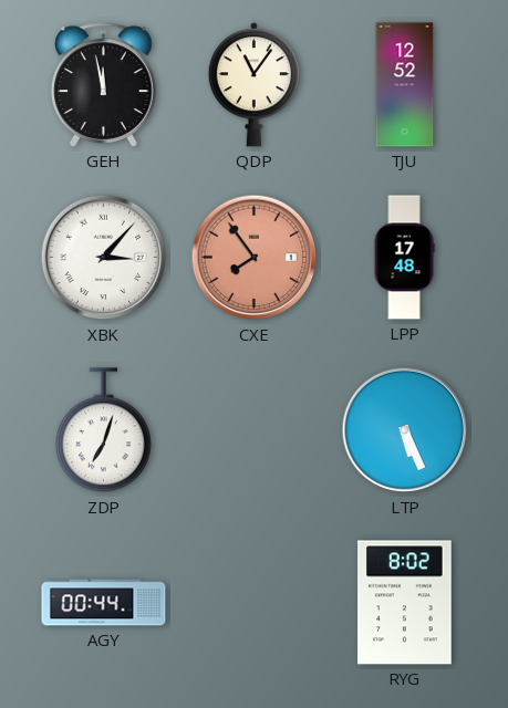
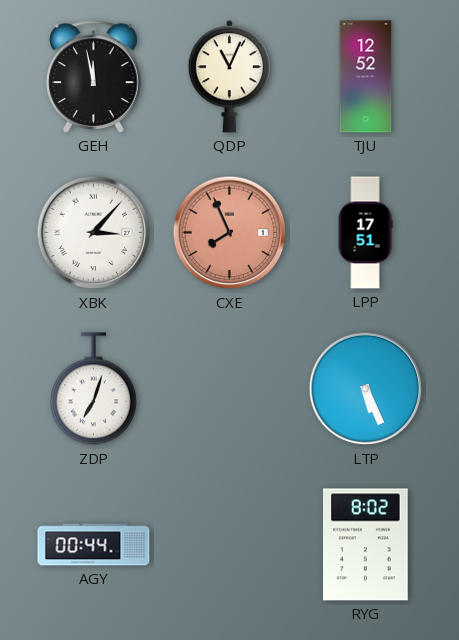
QDP: 11:06 -> 11:04 (229, 77)
CXE: 7:54 -> 7:56 (230, 233)
LPP: 17:48 -> 17:51 (365, 233)
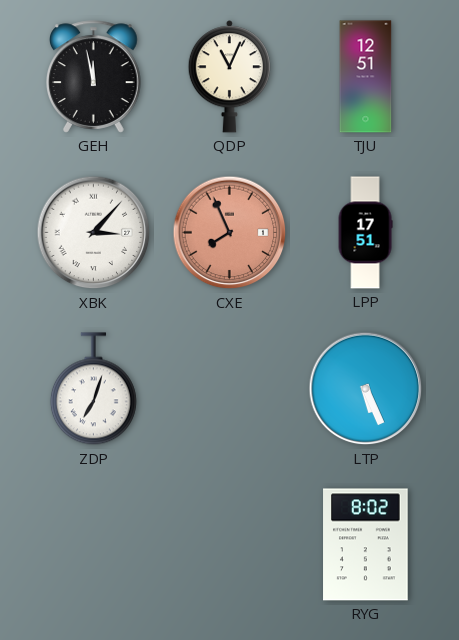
TJU: 12:52 -> 12:51 (366, 77)
AGY: 00:44 -> none (94, 545)
